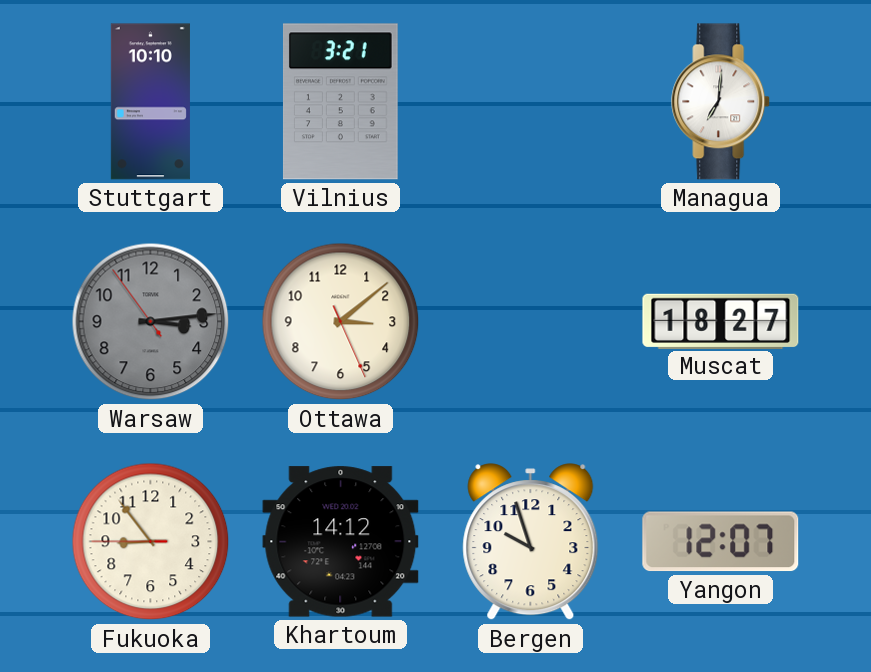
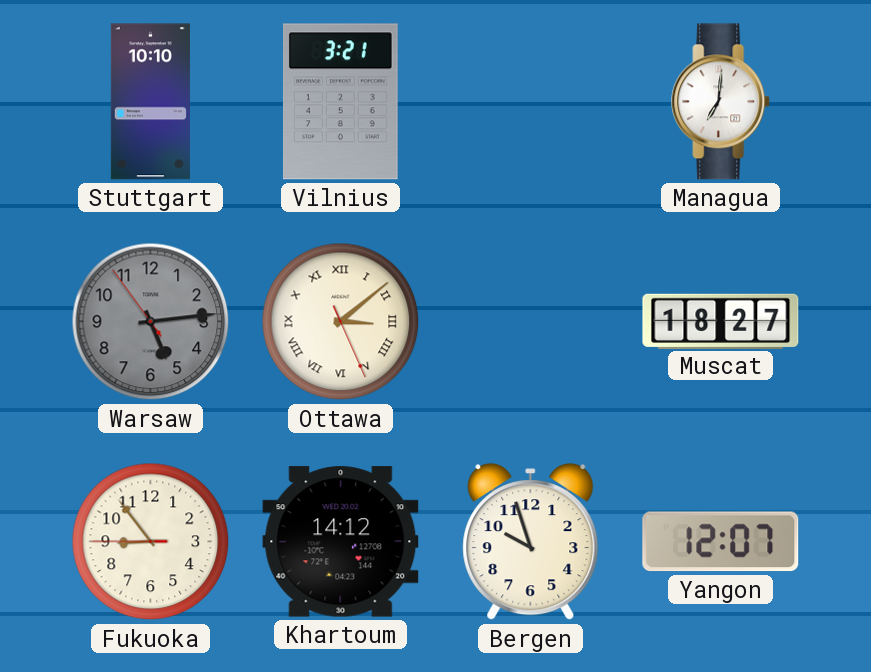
Warsaw: 3:13 -> 5:13 (151, 322)
Ottawa numerals: Arabic -> Roman (341, 322)
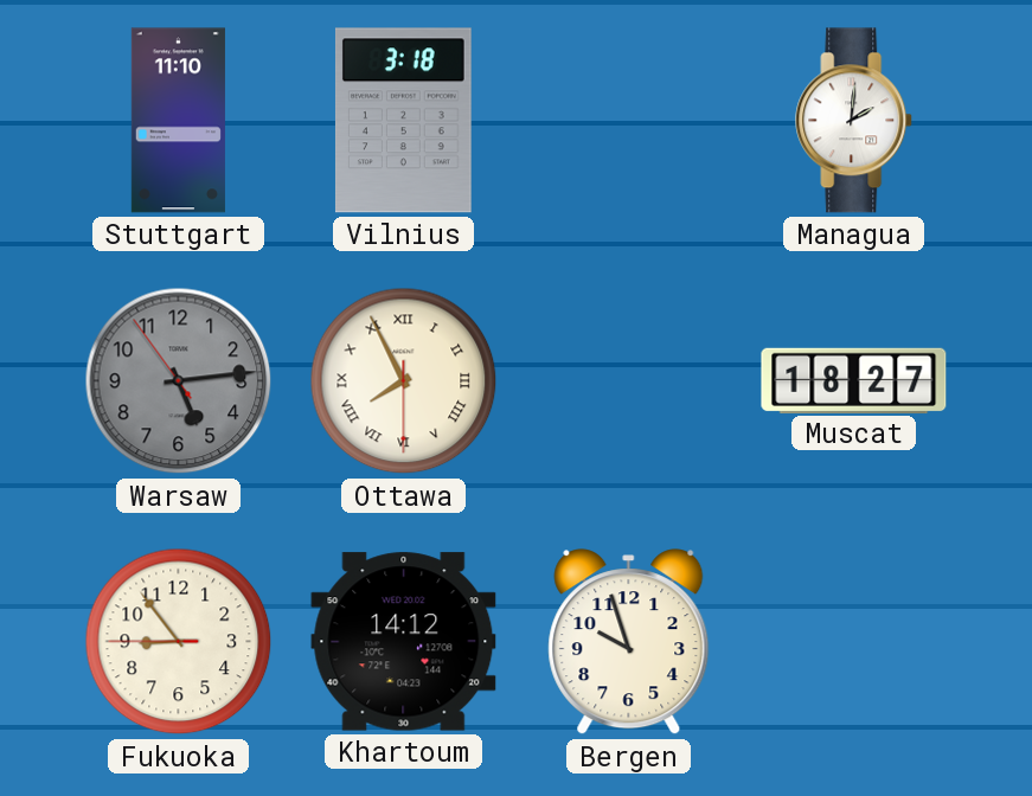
Stuttgart: 10:10 -> 11:10 (178, 121)
Vilnius: 3:21 -> 3:18 (403, 121)
Managua: 7:01 -> 2:01 (854, 121)
Ottawa: 3:08 -> 7:55 (404, 381)
Yangon: 12:07 -> none (721, 542)
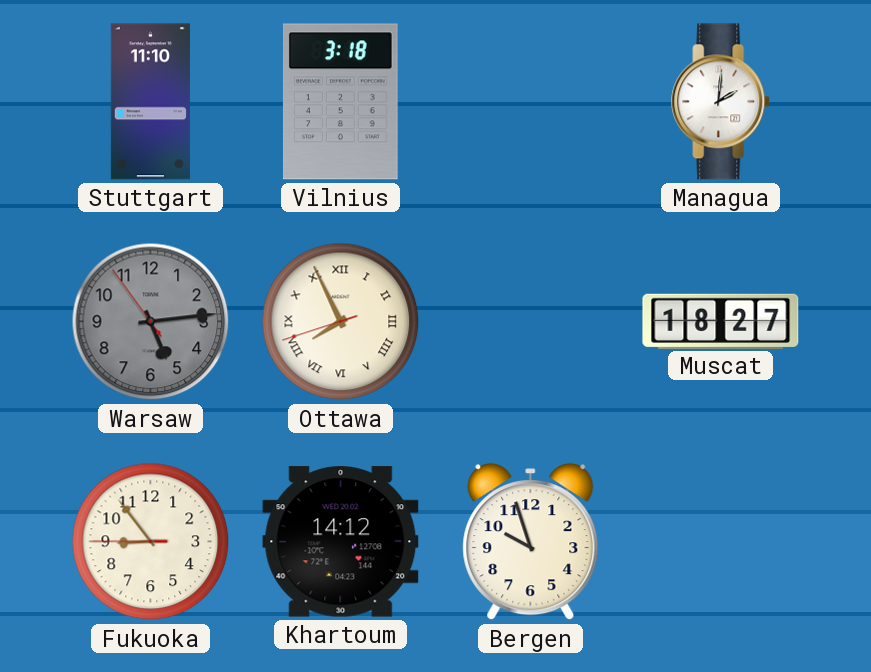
Ottawa: 7:55:30 -> 7:55:42 (341, 322)
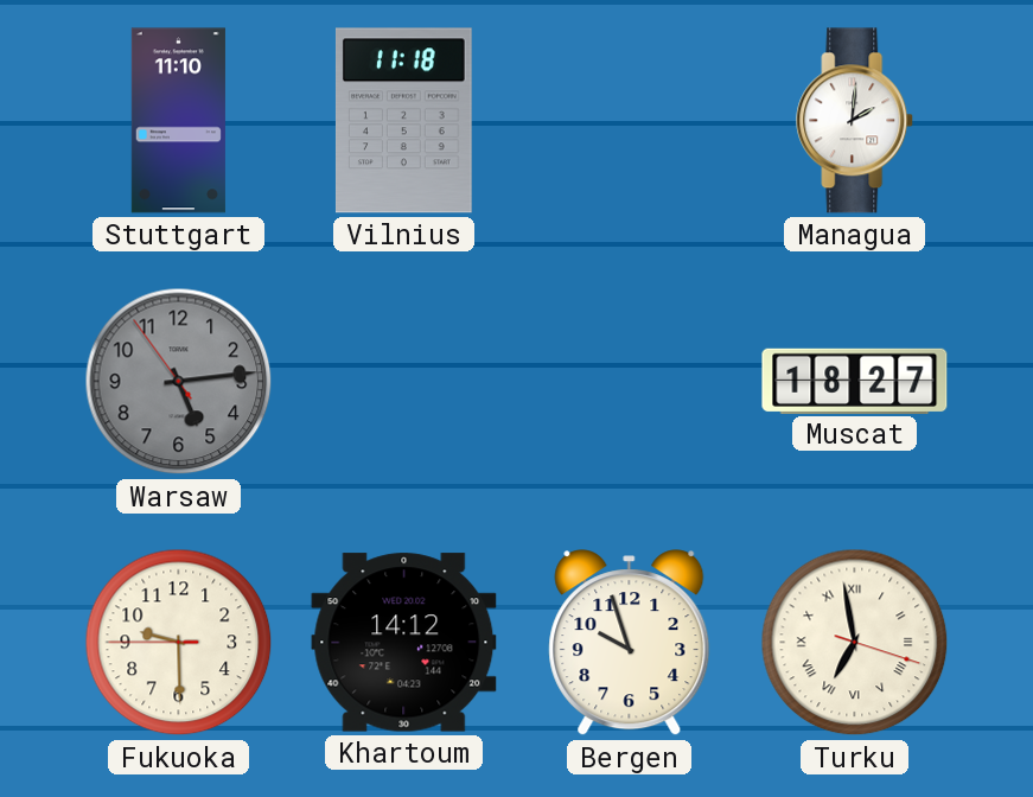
Vilnius: 3:18 -> 11:18 (403, 121)
Ottawa: 7:55 -> none (341, 322)
Fukuoka: 8:53 -> 9:29 (179, 643)
Turku: none -> 6:58 (855, 643)
